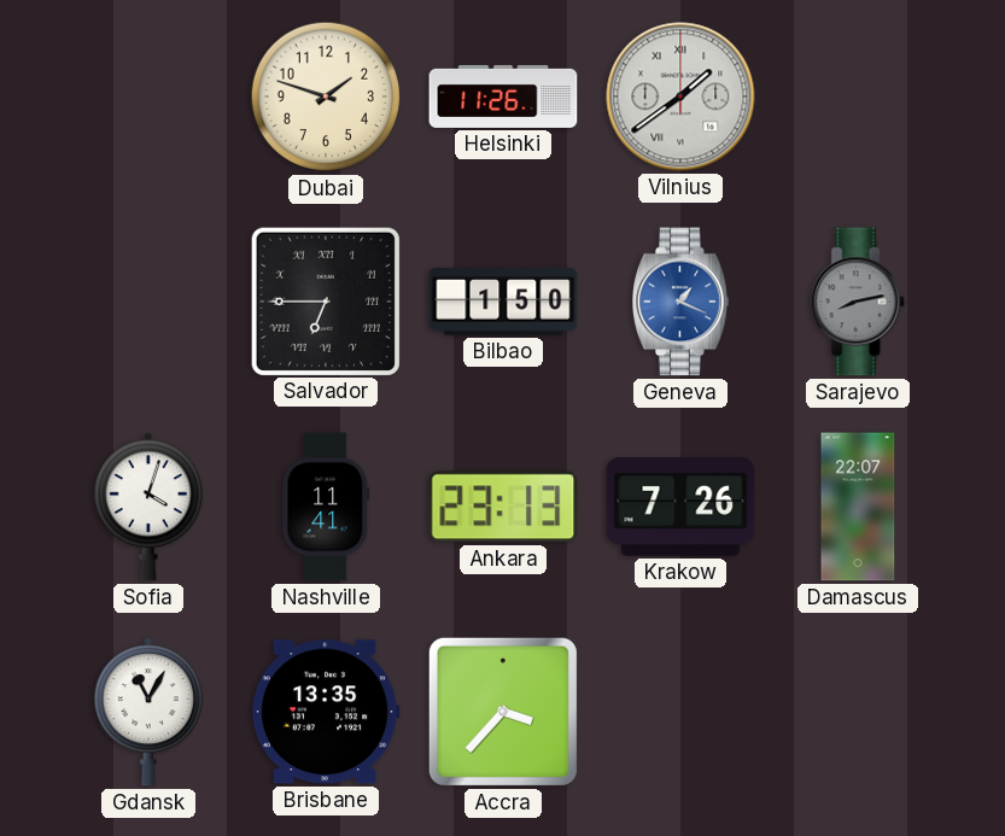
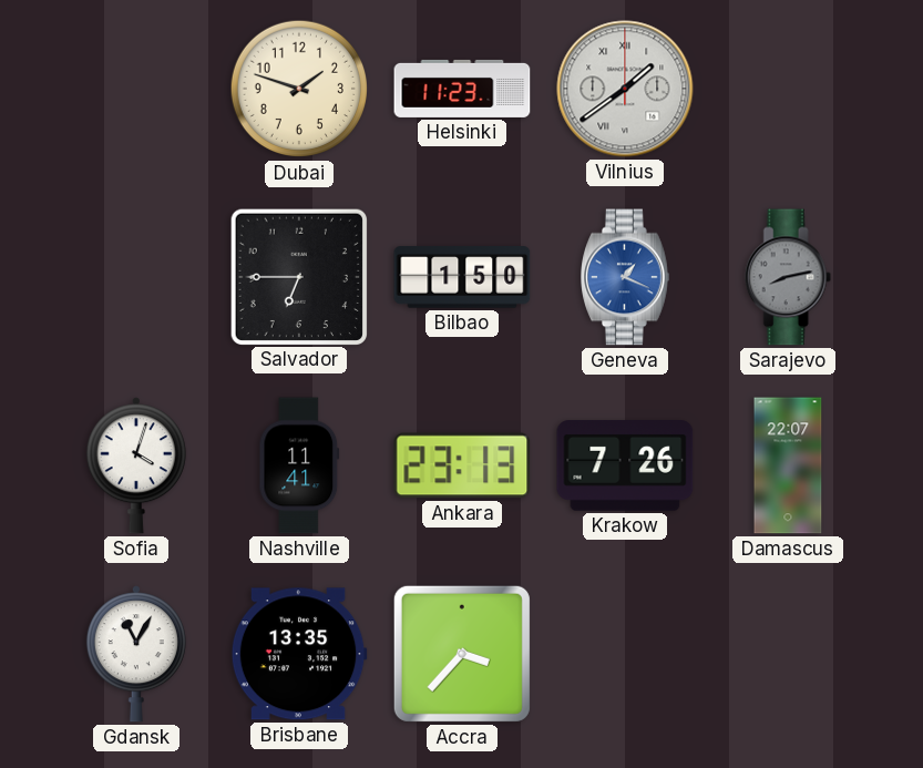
Helsinki: 11:26 -> 11:23 (462, 89)
Salvador numerals: Roman -> Arabic (298, 276)
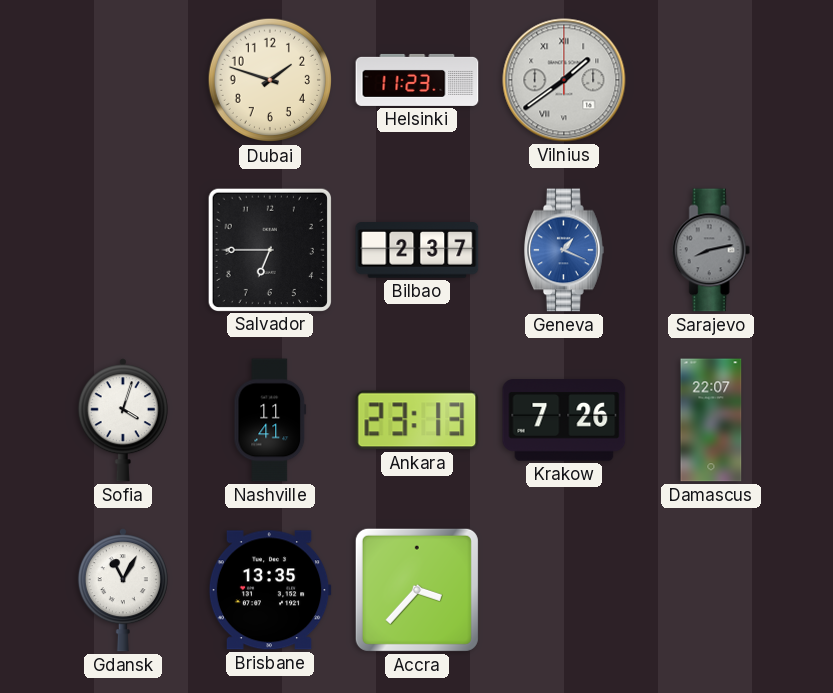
Bilbao: 1:50 -> 2:37 (417, 250)
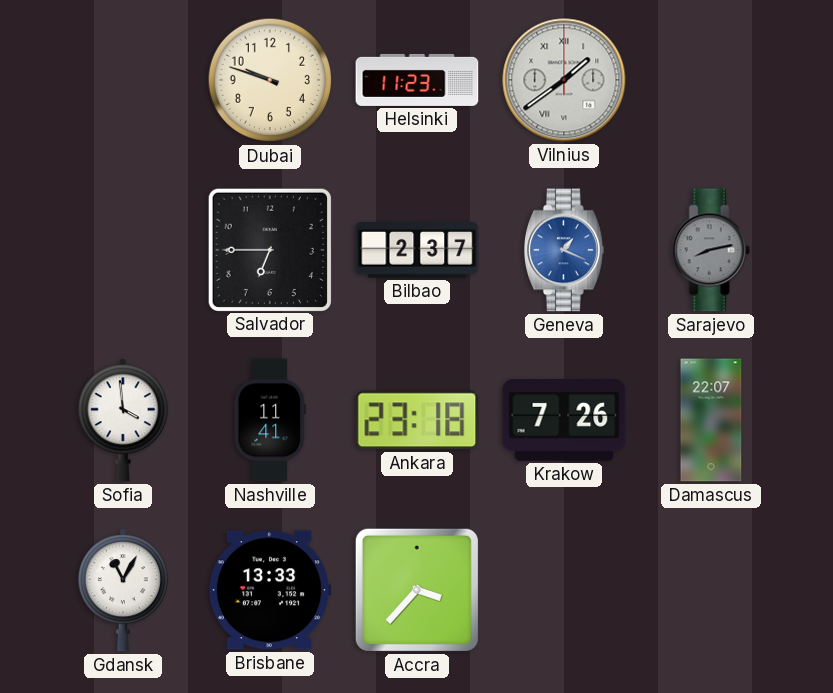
Dubai: 1:48 -> 9:48 (270, 80)
Sofia: 4:03 -> 3:59 (123, 420)
Ankara: 23:13 -> 23:18 (417, 420)
Brisbane: 13:35 -> 13:33 (270, 590)
